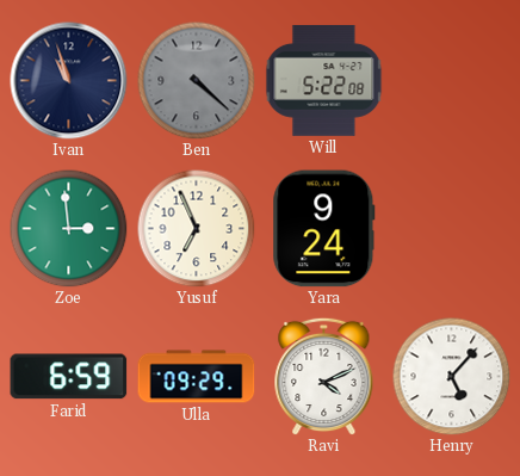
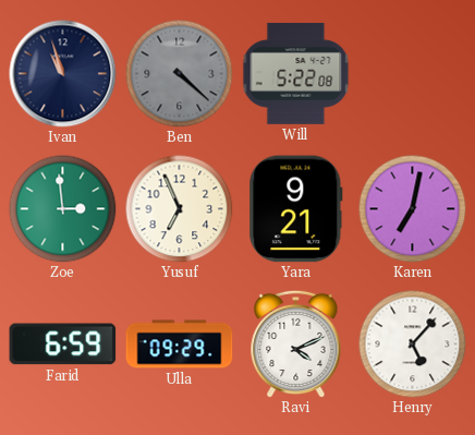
Yara: 9:24 -> 9:21 (296, 209)
Karen: none -> 7:02 (413, 209)
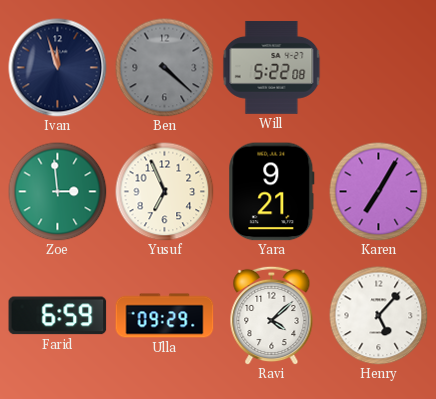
Ivan: 10:57 -> 11:57 (58, 68)
Karen: 7:02 -> 7:05 (379, 192)
Ravi: 4:11 -> 4:08 (272, 315)
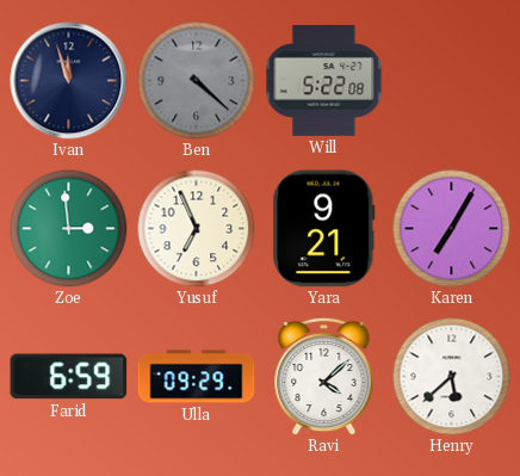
Henry: 5:07 -> 5:38 (452, 377)
